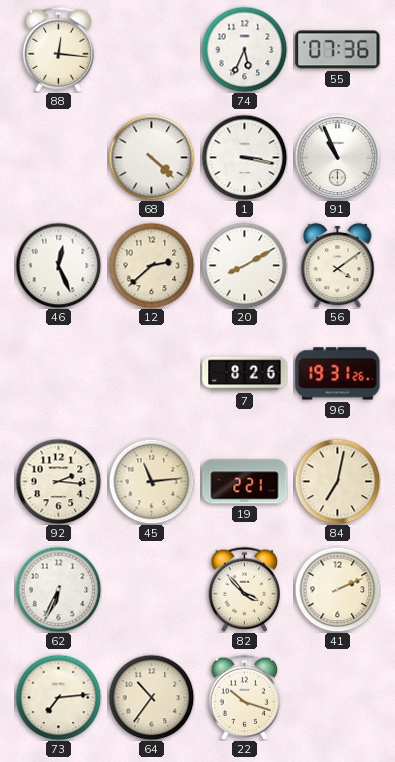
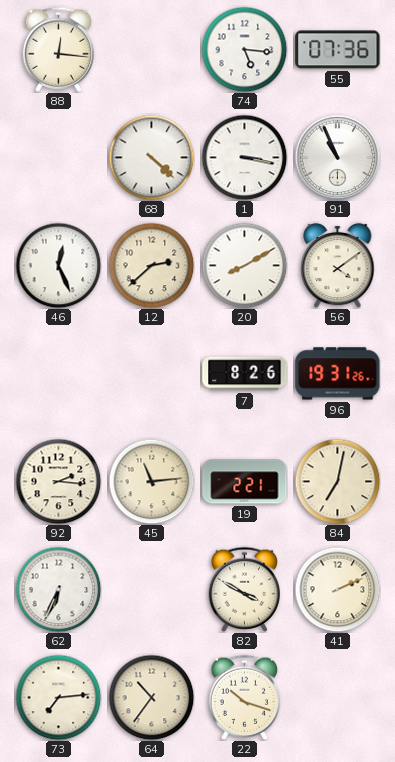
74: 5:34 -> 5:16 (244, 49)
82: 3:53 -> 3:50 (245, 589)
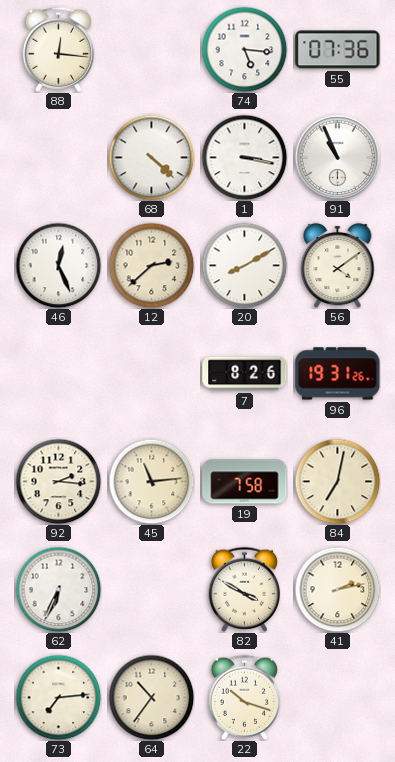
19: 2:21 -> 7:58 (245, 482)
41: 2:11 -> 2:13 (337, 589)
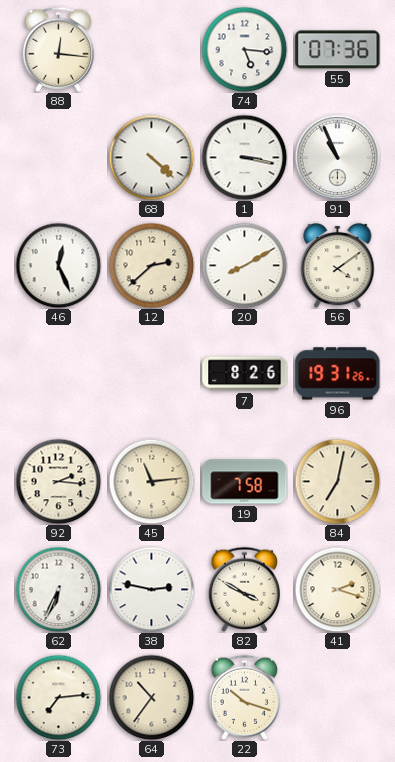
38: none -> 2:47 (151, 589)
41: 2:13 -> 2:18 (337, 589)
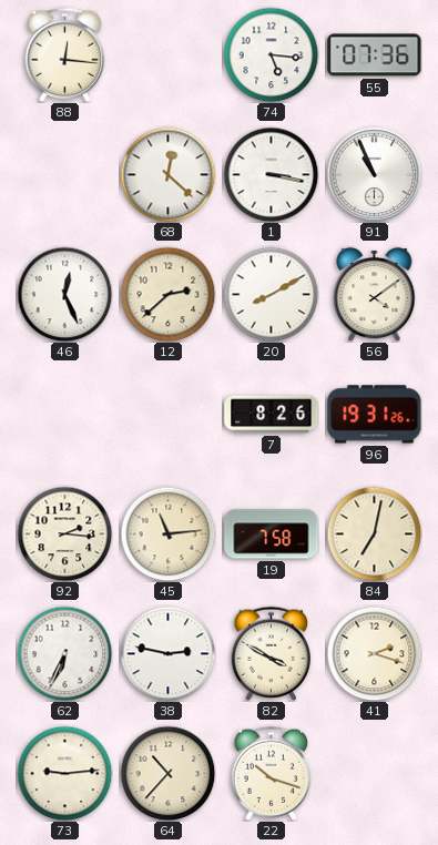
68: 4:22 -> 12:22 (167, 174)
73: 7:14 -> 9:14 (64, 773)
64: 10:36 -> 10:37 (167, 773)
